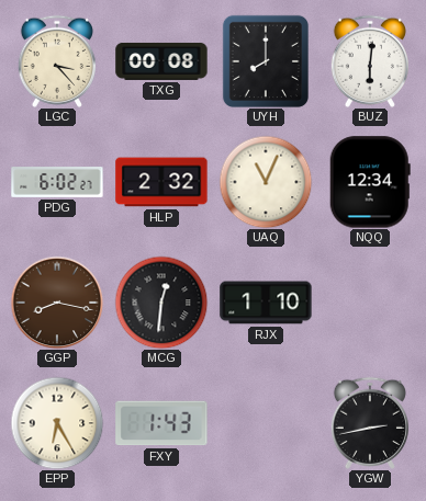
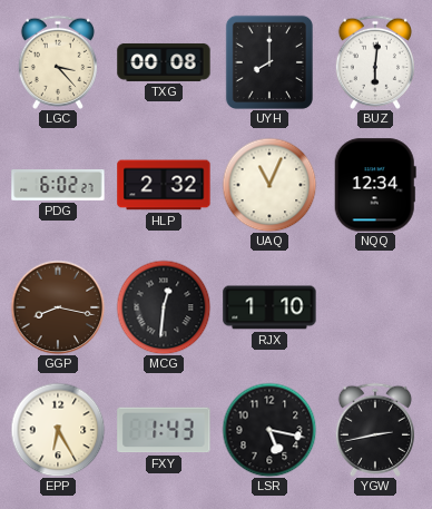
LSR: none -> 5:17 (269, 430)
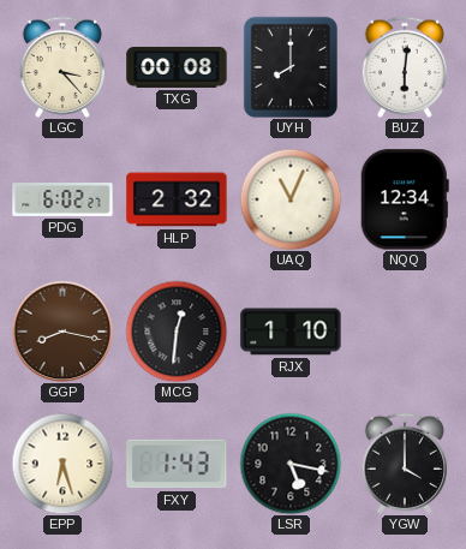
EPP: 6:25 -> 6:27 (62, 464)
YGW: 2:43 -> 4:00 (405, 464)
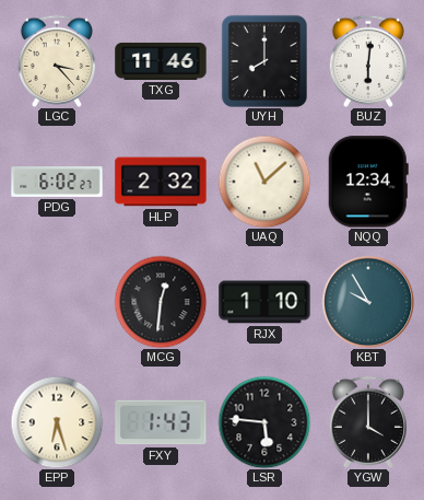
TXG: 00:08 -> 11:46 (161, 61)
UAQ: 11:04 -> 11:08 (264, 182)
GGP: 8:17 -> none (62, 332)
KBT: none -> 9:55 (368, 302)
LSR: 5:17 -> 5:46 (264, 422)
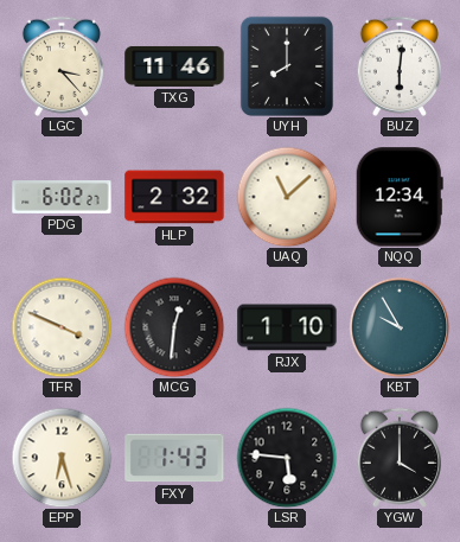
TFR: none -> 3:49 (62, 327)
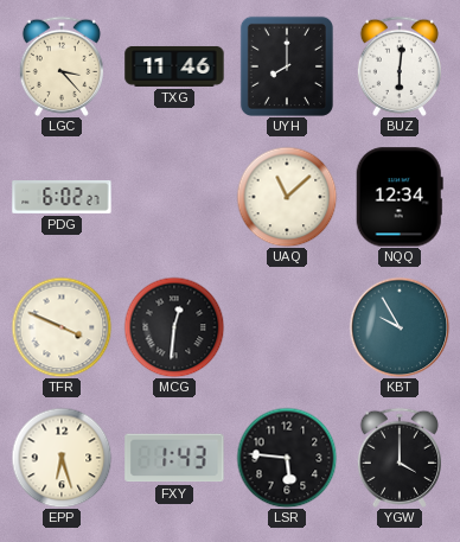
HLP: 2:32 -> none (174, 197)
RJX: 1:10 -> none (287, 327)
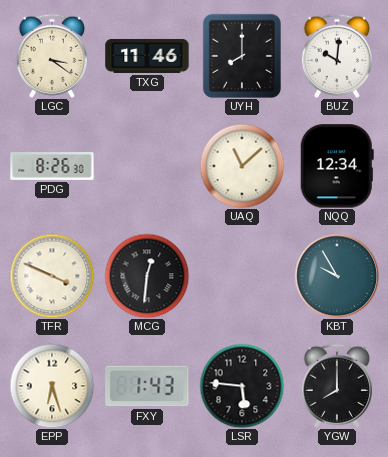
LGC: 3:23 -> 3:21 (52, 56)
BUZ: 6:01 -> 10:01 (337, 56)
PDG: 6:02 -> 8:26 (52, 167)
YGW: 4:00 -> 8:00 (337, 386)
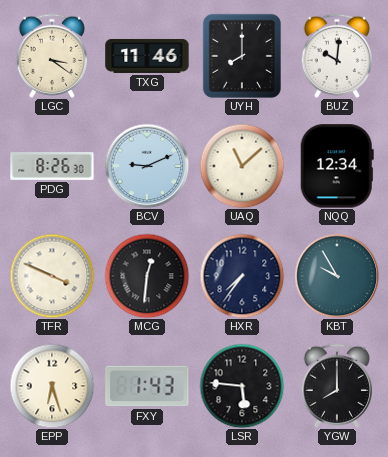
BCV: none -> 9:11 (147, 166)
HXR: none -> 7:36 (242, 276)
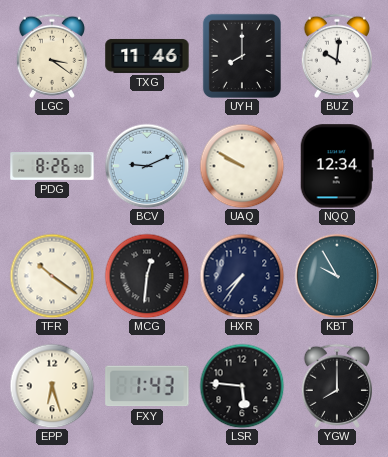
UAQ: 11:08 -> 9:50 (242, 166)
TFR: 3:49 -> 10:21 (52, 276)
